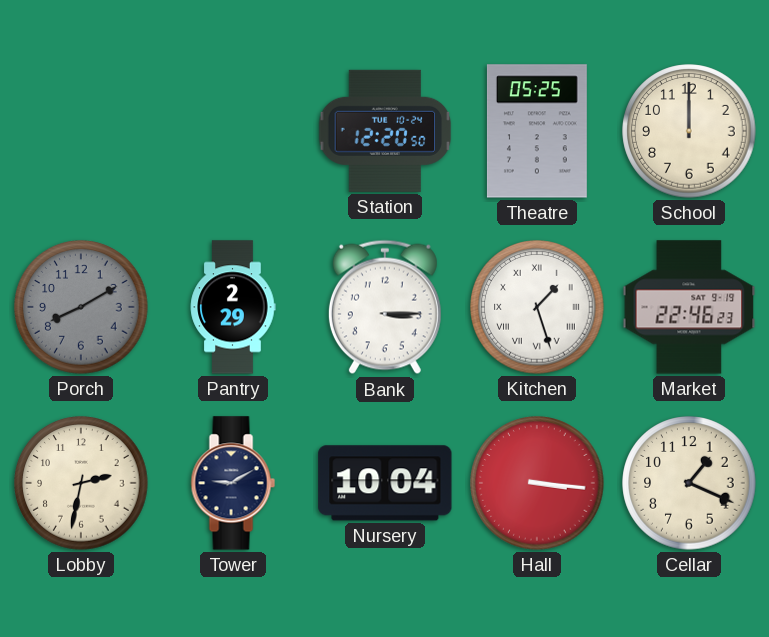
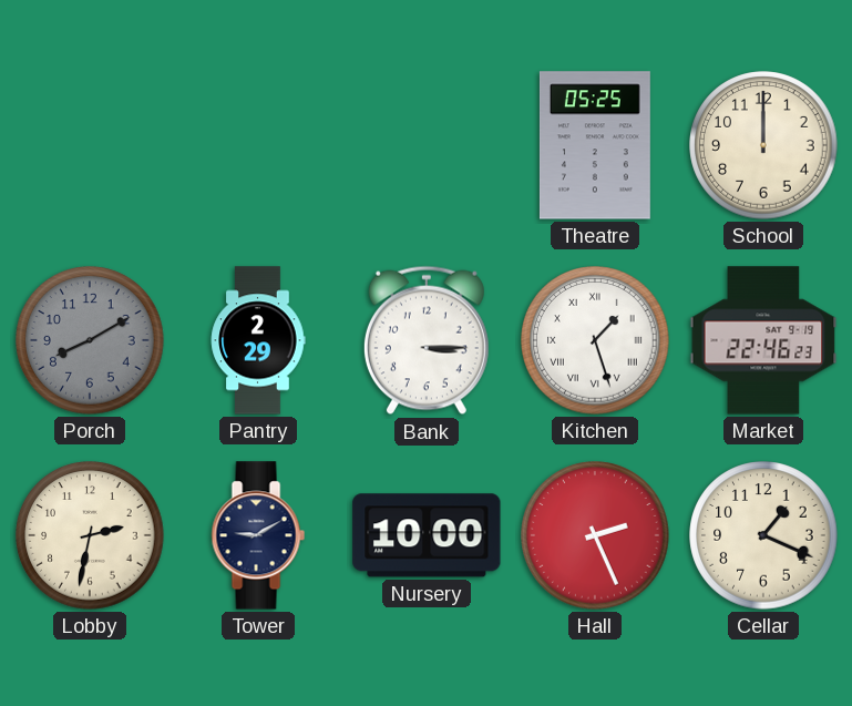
Station: 12:20 -> none (385, 131)
Nursery: 10:04 -> 10:00 (427, 535)
Hall: 3:16 -> 2:26 (595, 535)
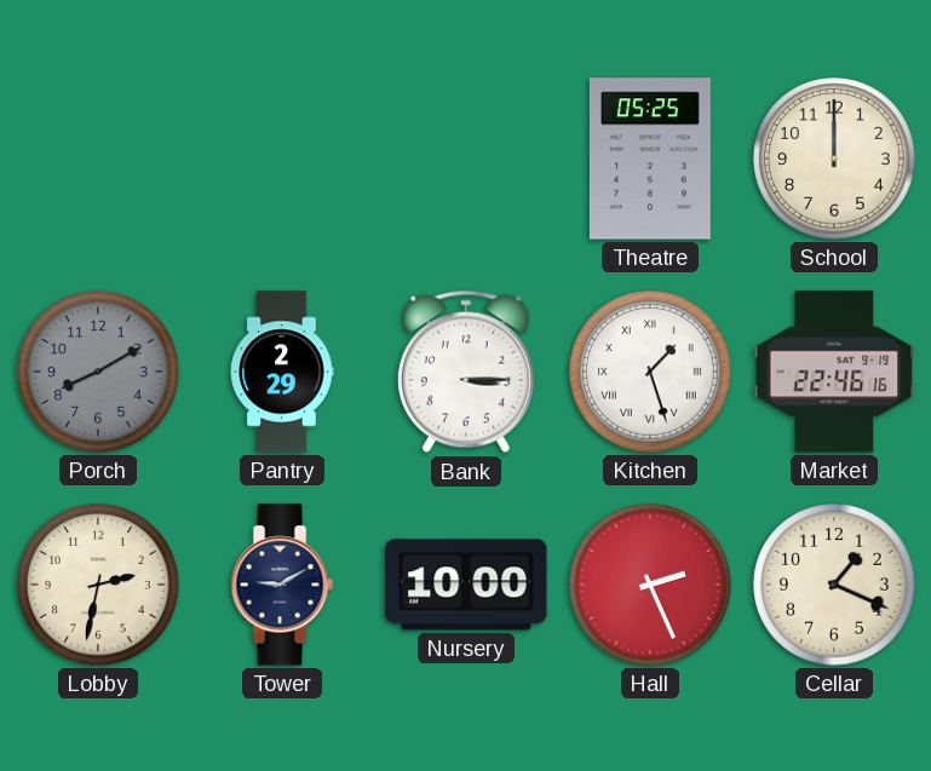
Market: 22:46:23 -> 22:46:16 (834, 372)
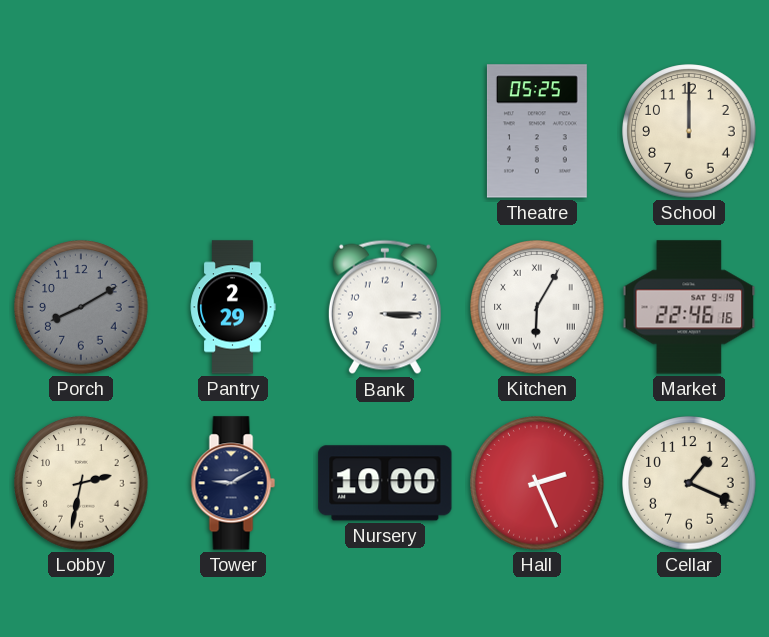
Kitchen: 1:27 -> 6:05 (537, 307)
